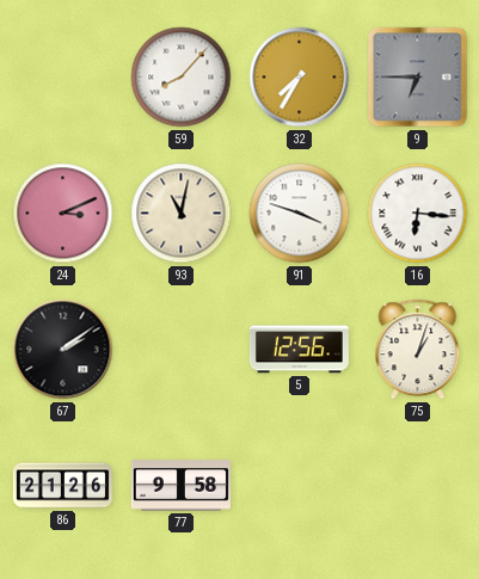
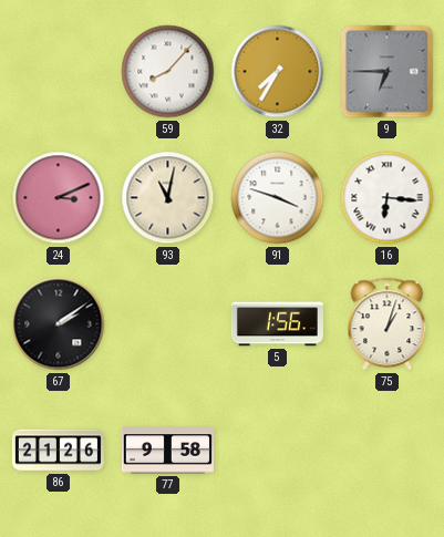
5: 12:56 -> 1:56 (277, 324)
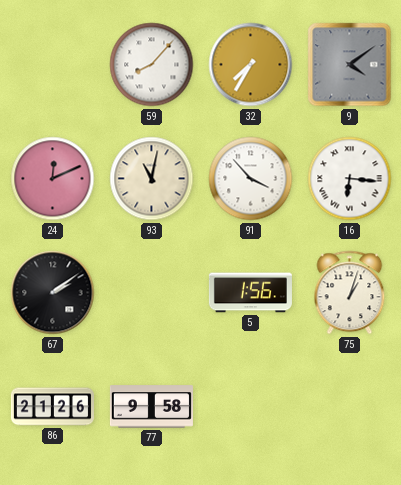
9: 6:45 -> 4:09 (350, 65)
24: 3:11 -> 12:11 (53, 179)
91: 3:48 -> 3:53 (251, 179)
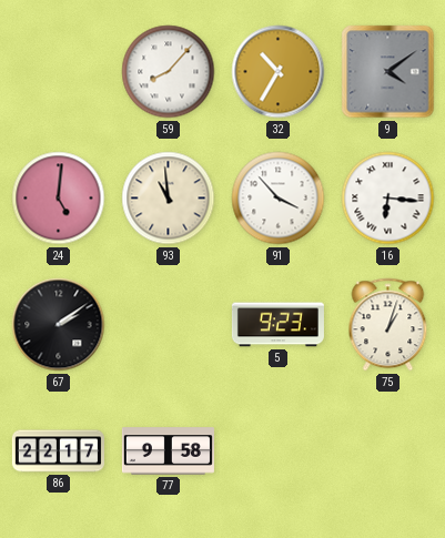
32: 7:35 -> 10:35 (279, 72)
24: 12:11 -> 5:01 (59, 199)
93: 11:02 -> 10:59 (169, 199)
5: 1:56 -> 9:23 (277, 325)
86: 21:26 -> 22:17 (58, 451)
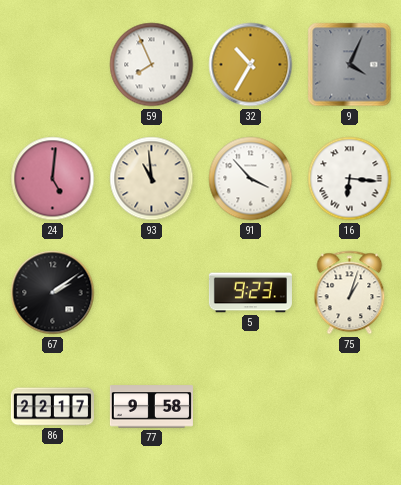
59: 8:07 -> 7:56 (152, 65)
9: 4:09 -> 4:04 (350, 65)
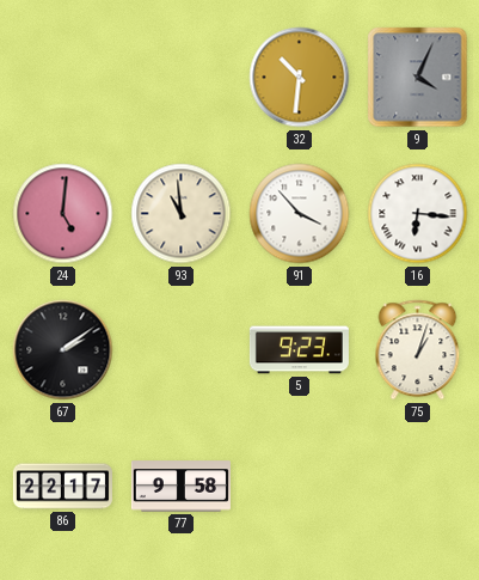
59: 7:56 -> none (152, 65)
32: 10:35 -> 10:31 (300, 78)
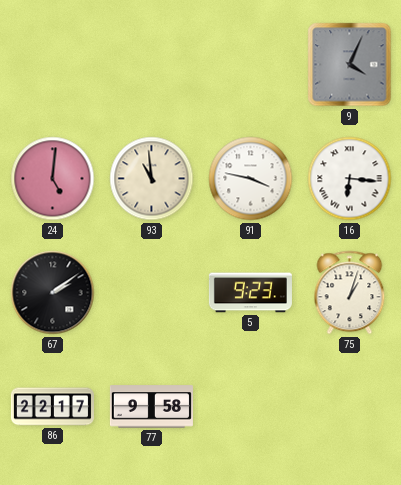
32: 10:31 -> none (300, 78)
91: 3:53 -> 3:47 (251, 179)
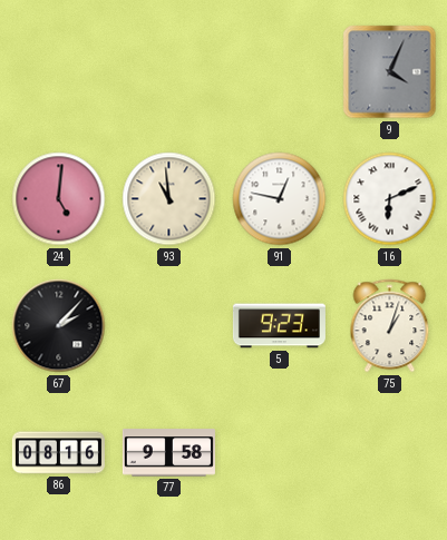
91: 3:47 -> 12:47 (280, 199)
16: 6:16 -> 6:11 (390, 199)
67: 2:09 -> 2:07 (59, 326)
86: 22:17 -> 08:16 (58, 453)
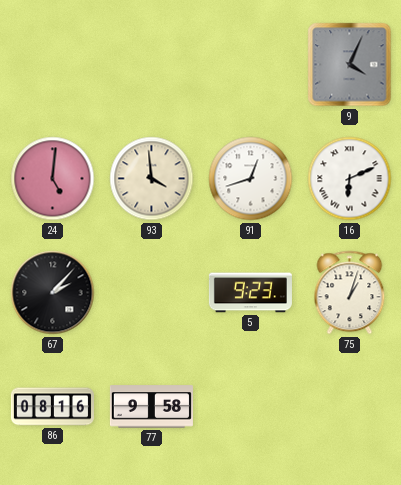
93: 10:59 -> 3:59 (152, 179)
91: 12:47 -> 12:42 (251, 179)
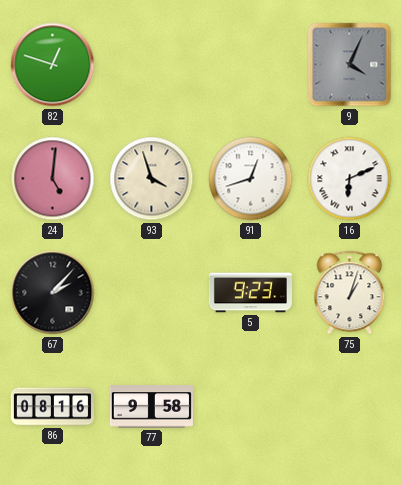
82: none -> 12:48 (53, 65)
93: 3:59 -> 3:57 (152, 179)
